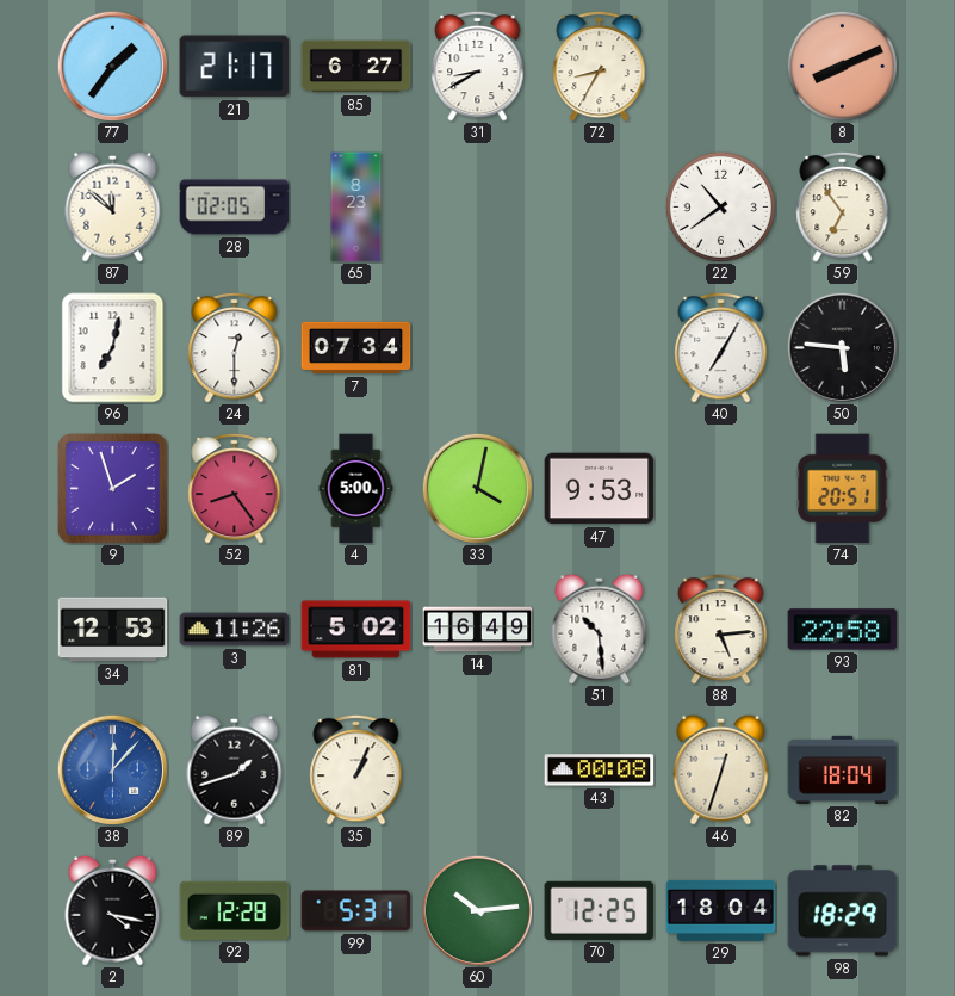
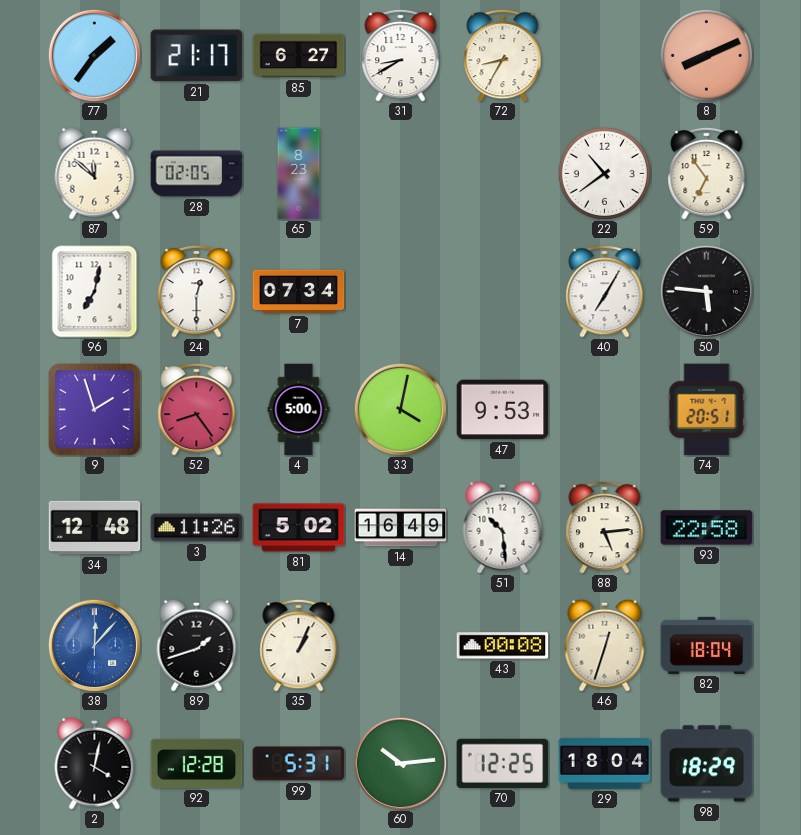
34: 12:53 -> 12:48 (95, 528)
2: 4:17 -> 4:02 (95, 763)
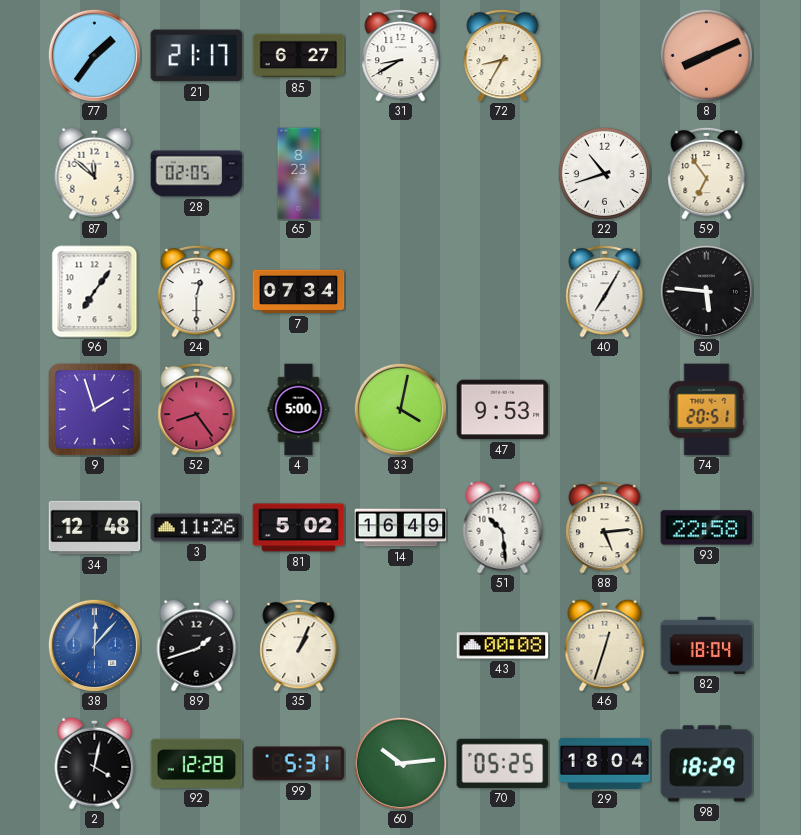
22: 10:39 -> 10:42 (604, 173)
96: 7:02 -> 7:06 (95, 292)
70: 12:25 -> 05:25 (503, 763)
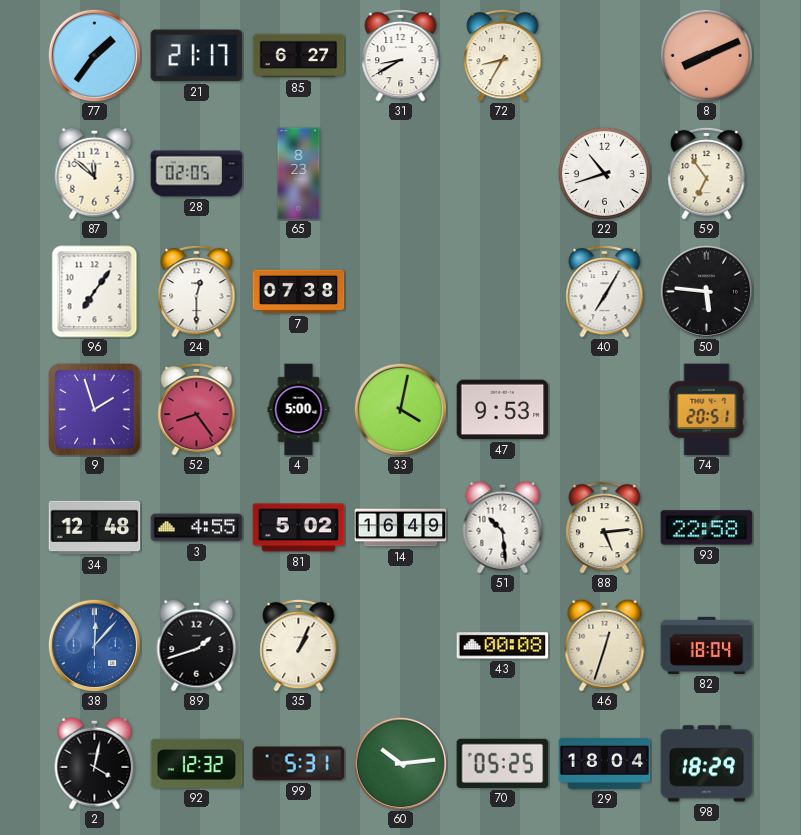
7: 07:34 -> 07:38 (299, 292)
3: 11:26 -> 4:55 (197, 528)
92: 12:28 -> 12:32 (197, 763)
